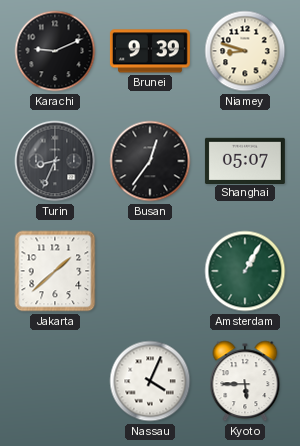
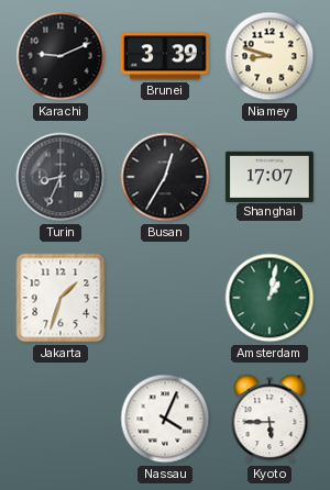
Brunei: 9:39 -> 3:39 (165, 56)
Busan: 12:36 -> 12:35 (165, 177)
Shanghai: 05:07 -> 17:07 (269, 176)
Jakarta: 1:38 -> 1:33 (61, 298)
Amsterdam: 1:05 -> 1:02 (269, 298)
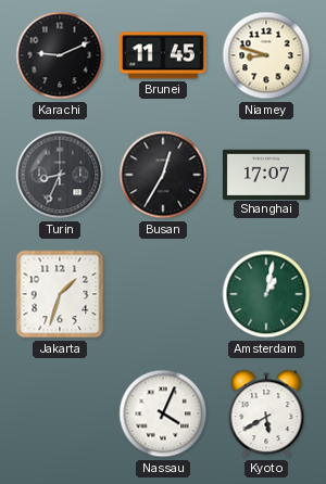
Brunei: 3:39 -> 11:45 (163, 55)
Kyoto: 5:45 -> 5:40 (266, 413)
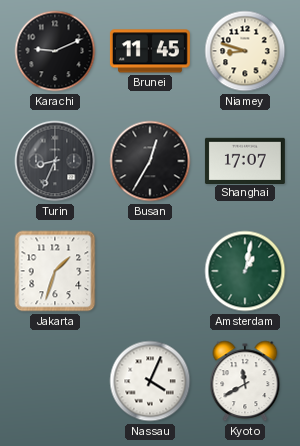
Kyoto: 5:40 -> 11:40 (245, 381)
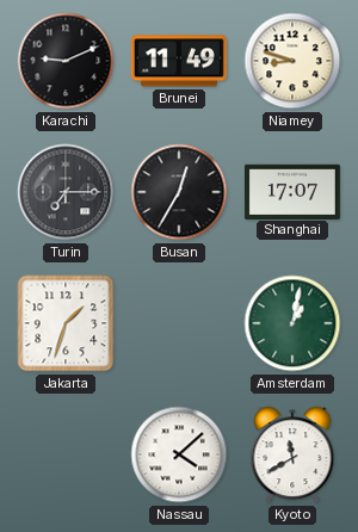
Brunei: 11:45 -> 11:49 (179, 61)
Turin: 8:34 -> 7:15 (66, 192)
Nassau: 4:04 -> 4:08 (179, 454)
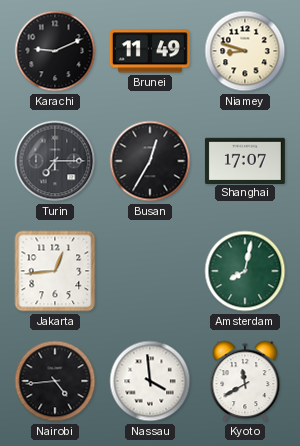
Jakarta: 1:33 -> 12:44 (55, 271)
Amsterdam: 1:02 -> 8:02 (245, 271)
Nairobi: none -> 4:44 (55, 381)
Nassau: 4:08 -> 3:59 (150, 381)
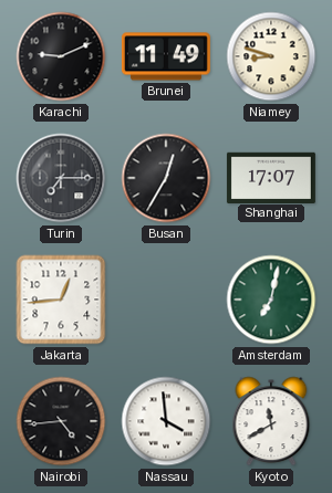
Amsterdam: 8:02 -> 7:02 (271, 300)
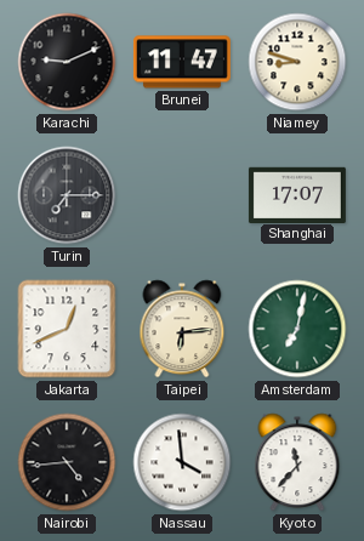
Brunei: 11:49 -> 11:47 (182, 62)
Busan: 12:35 -> none (166, 178)
Jakarta: 12:44 -> 12:41 (67, 329)
Taipei: none -> 6:14 (182, 329)
Kyoto: 11:40 -> 11:37 (297, 462)
